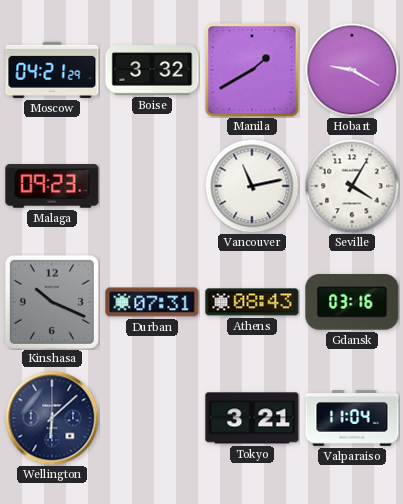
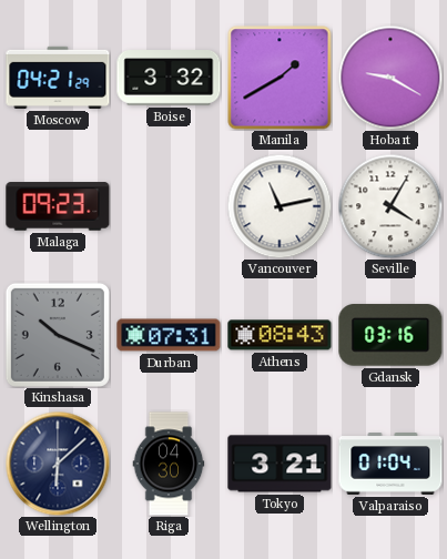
Riga: none -> 04:30 (169, 464)
Valparaiso: 11:04 -> 01:04 (390, 464)
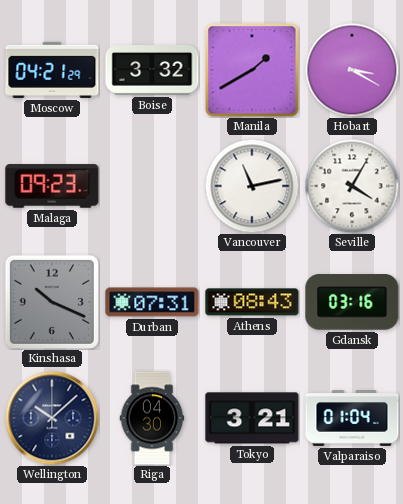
Hobart: 9:20 -> 3:20 (352, 70)
Wellington: 6:08 -> 10:08 (52, 418)
